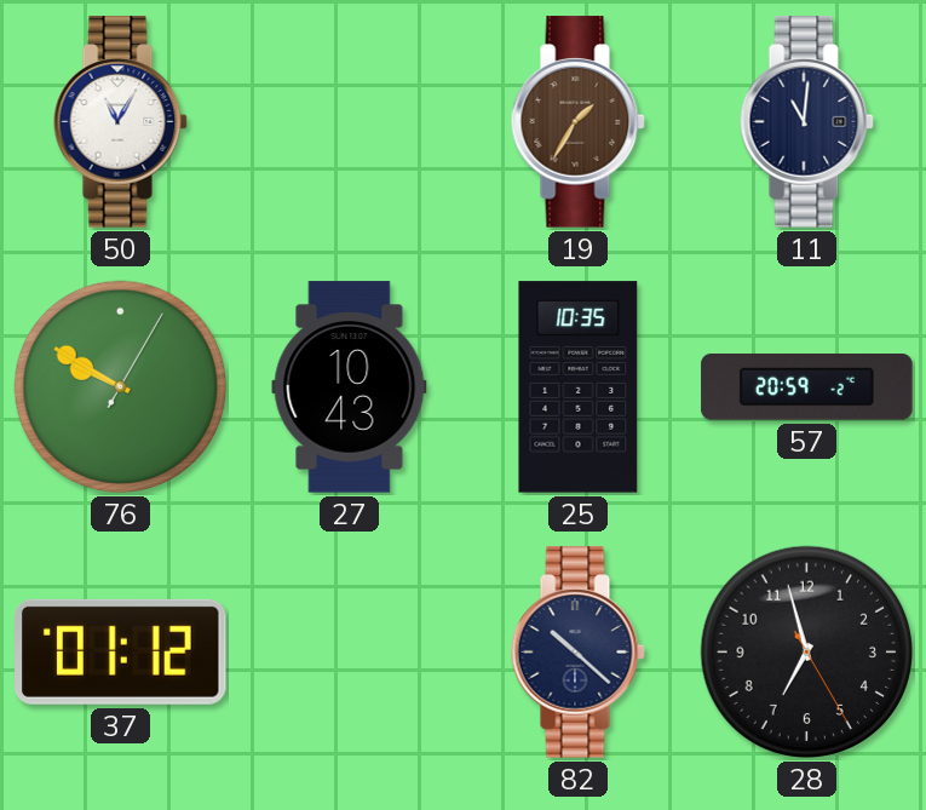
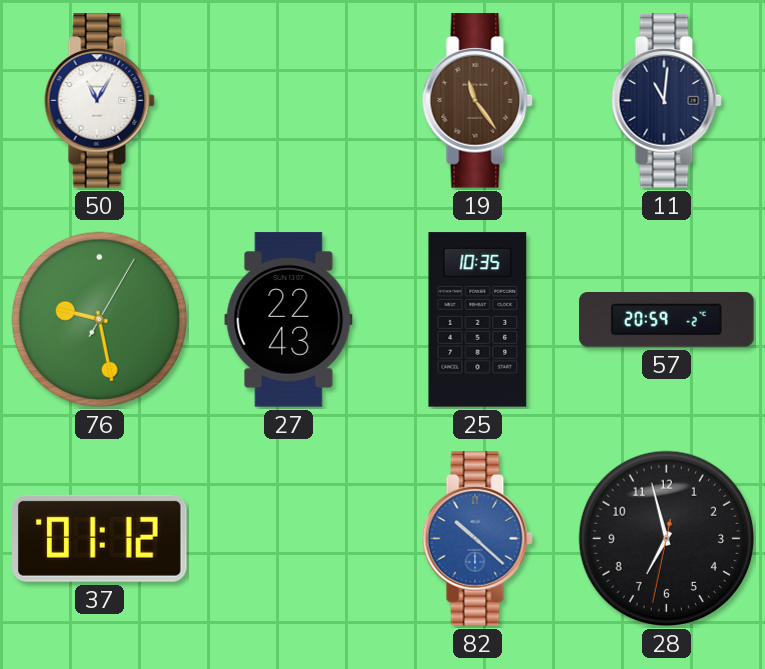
19: 1:35 -> 11:24 (477, 101)
76: 9:50 -> 9:28 (100, 320)
27: 10:43 -> 22:43 (289, 320)
82 dial: navy -> blue (477, 539)
28: 6:57:25 -> 6:57:32 (667, 539)
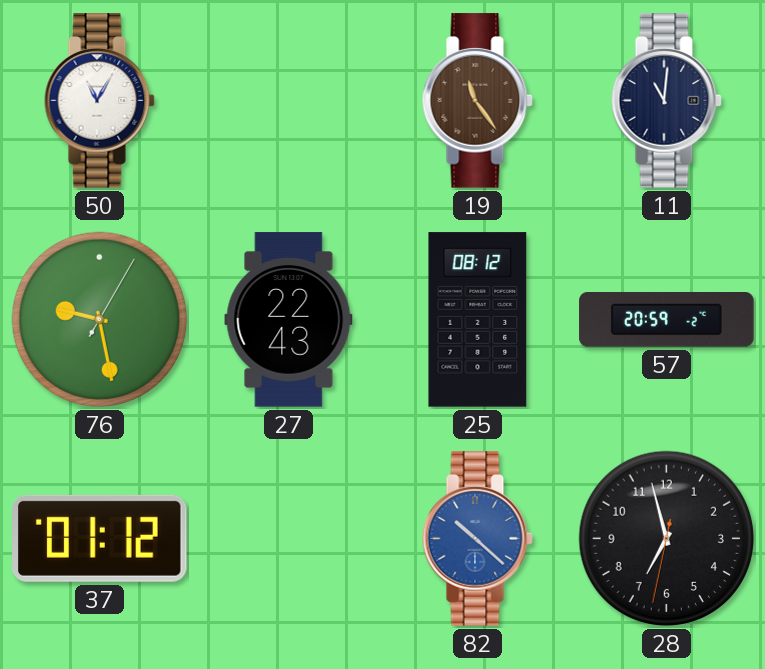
25: 10:35 -> 08:12 (478, 320)
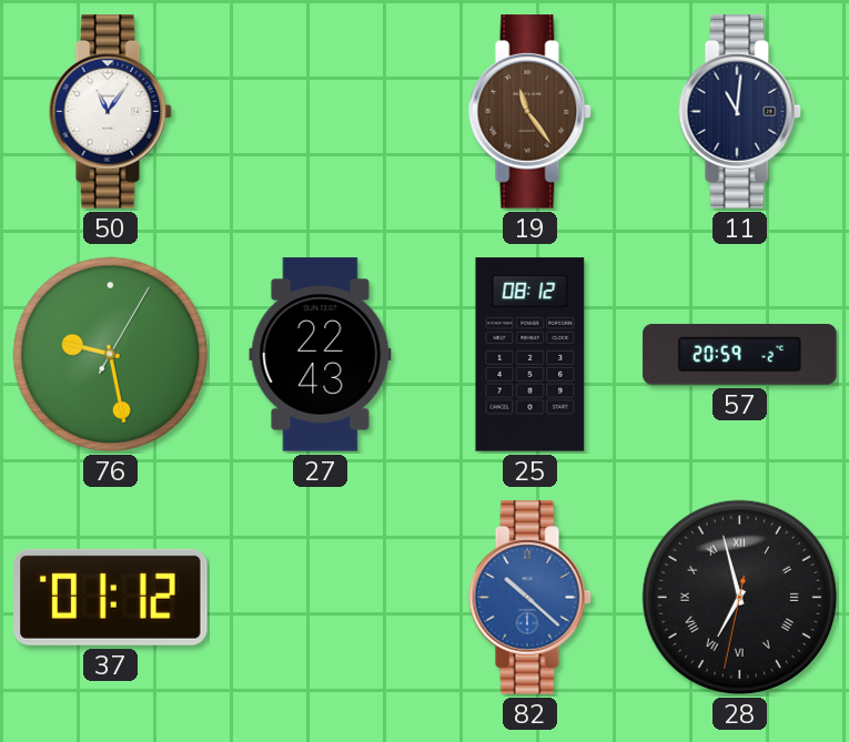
50: 11:05 -> 11:06 (110, 112)
28 numerals: Arabic -> Roman (740, 598)
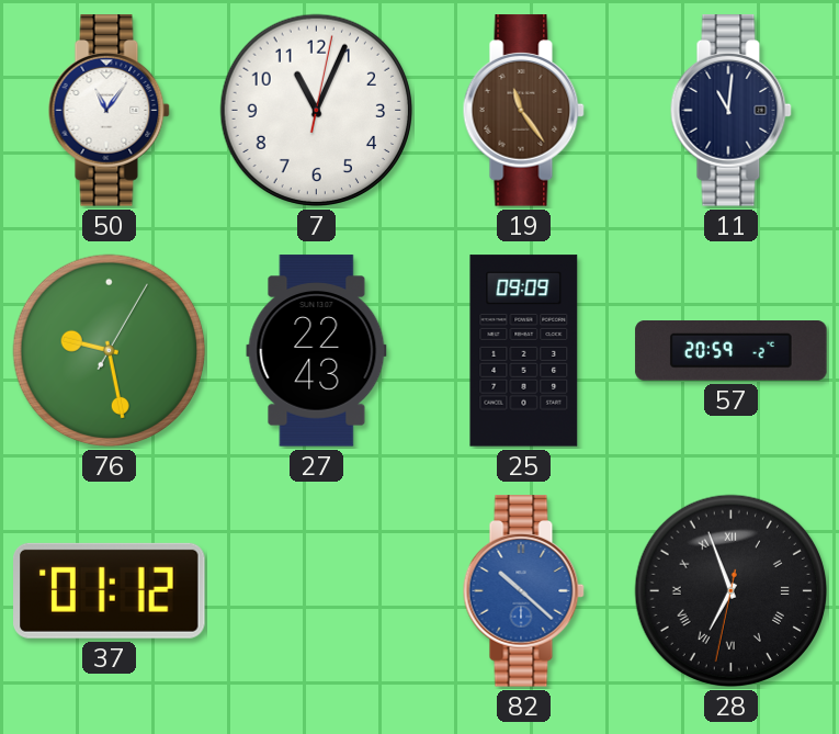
7: none -> 11:04 (317, 111)
25: 08:12 -> 09:09 (524, 351)
28: 6:57 -> 6:56 (732, 591)
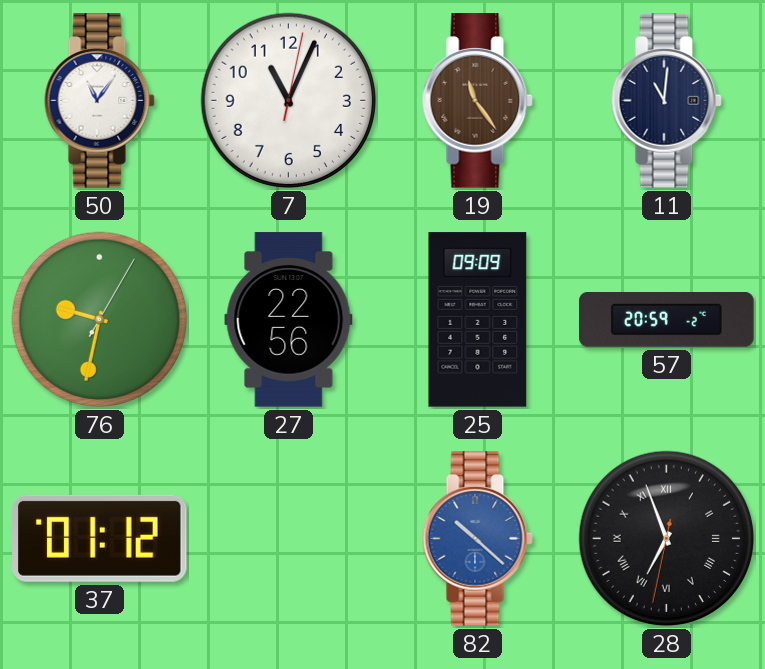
76: 9:28 -> 9:32 (100, 320)
27: 22:43 -> 22:56 (289, 320)
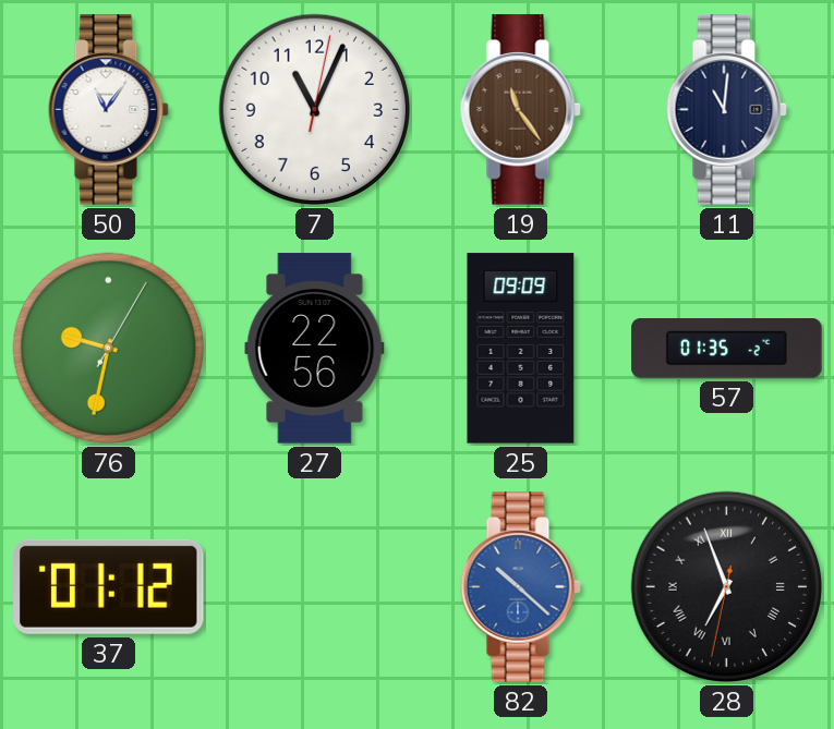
57: 20:59 -> 01:35 (727, 349)
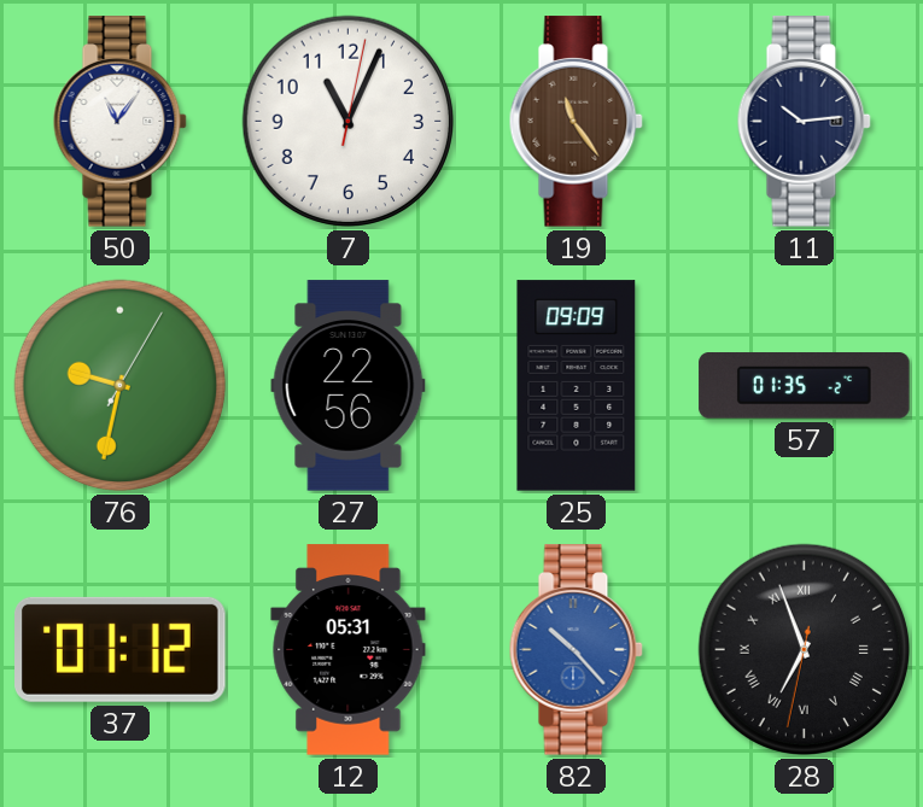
11: 11:01 -> 10:14 (804, 122)
12: none -> 05:31 (349, 650)
82: 10:22 -> 10:23 (576, 650)
